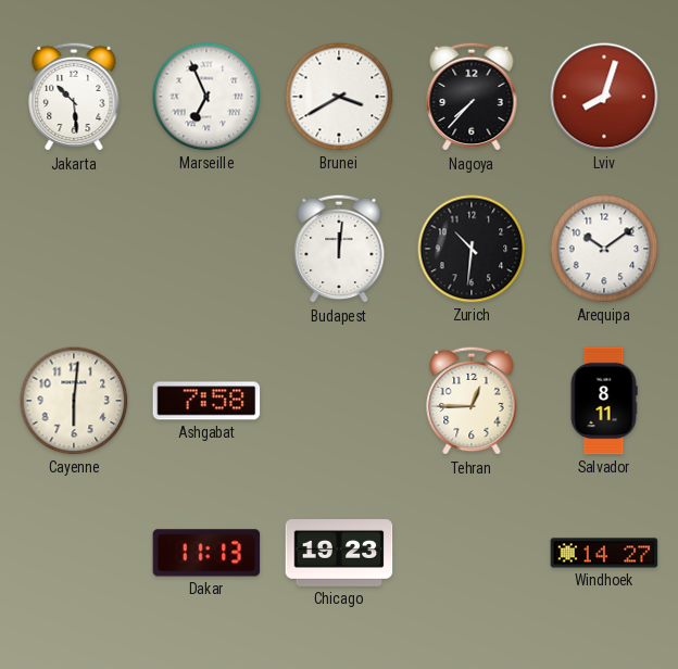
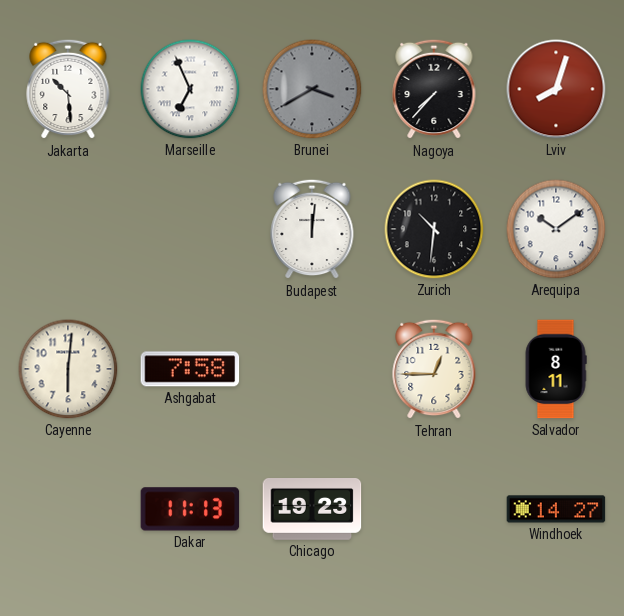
Brunei dial: white -> grey (312, 89)
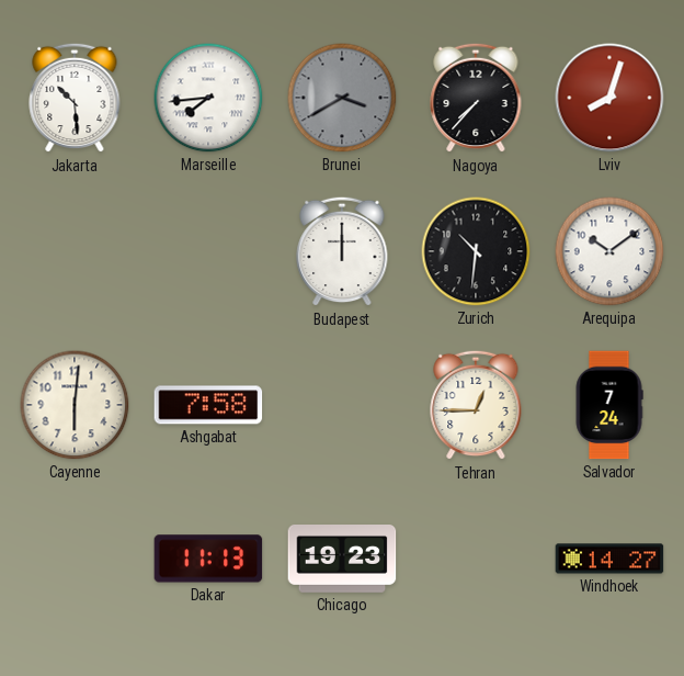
Marseille: 6:56 -> 7:44 (208, 98)
Budapest: 12:01 -> 12:00 (342, 251)
Salvador: 8:11 -> 7:24 (609, 405)
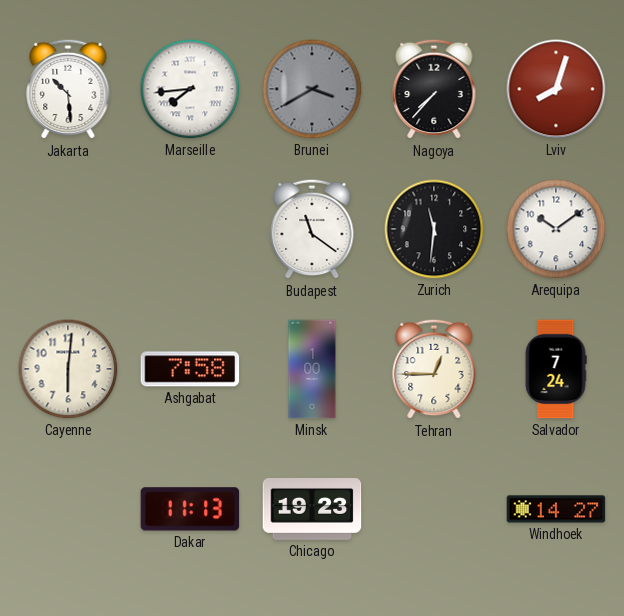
Budapest: 12:00 -> 11:21 (312, 229)
Zurich: 10:31 -> 11:31 (434, 229)
Minsk: none -> 1:00 (312, 369)
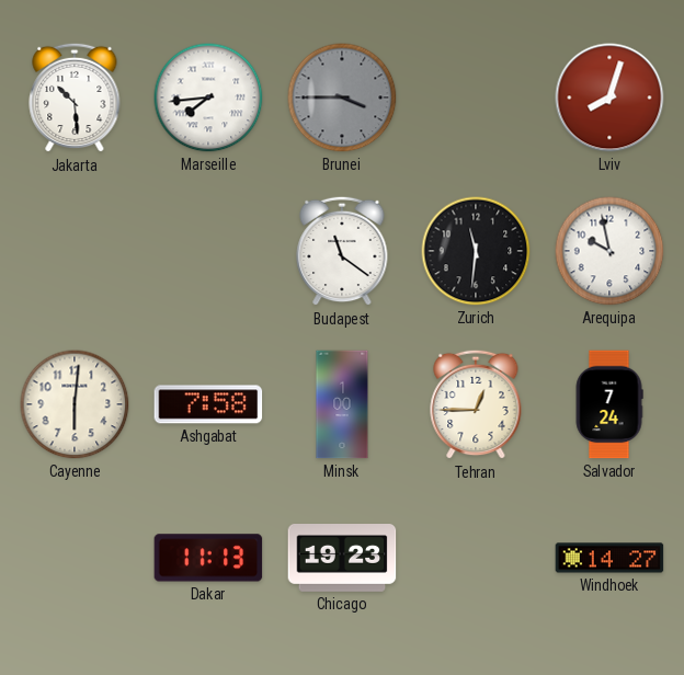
Brunei: 3:40 -> 3:45 (342, 98)
Nagoya: 7:37 -> none (434, 89)
Arequipa: 10:09 -> 9:58 (609, 251)
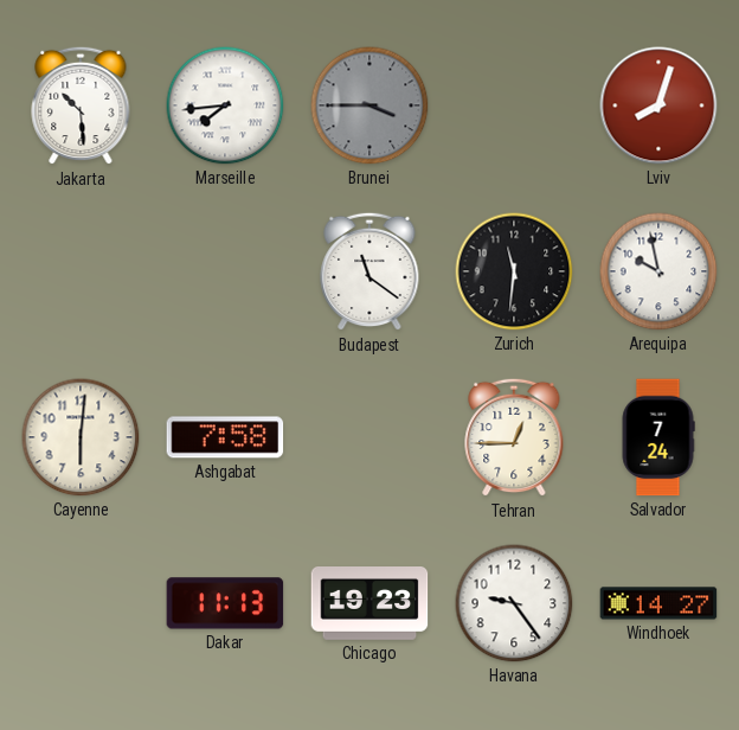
Minsk: 1:00 -> none (342, 404)
Havana: none -> 9:24 (514, 603)
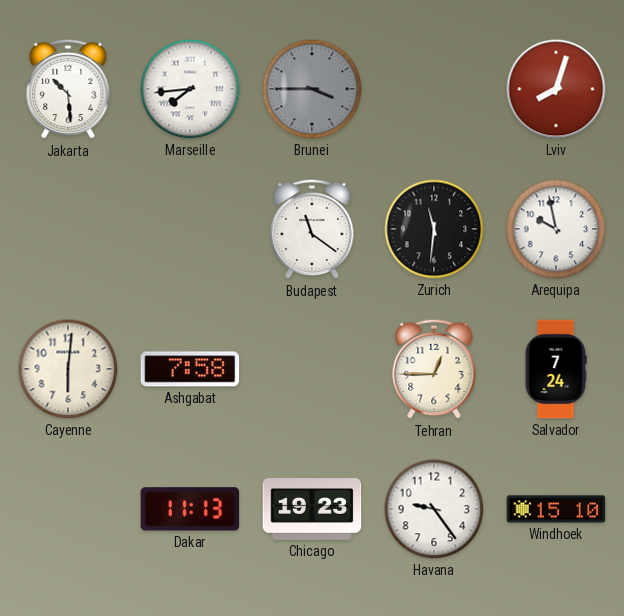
Windhoek: 14:27 -> 15:10 (556, 509)
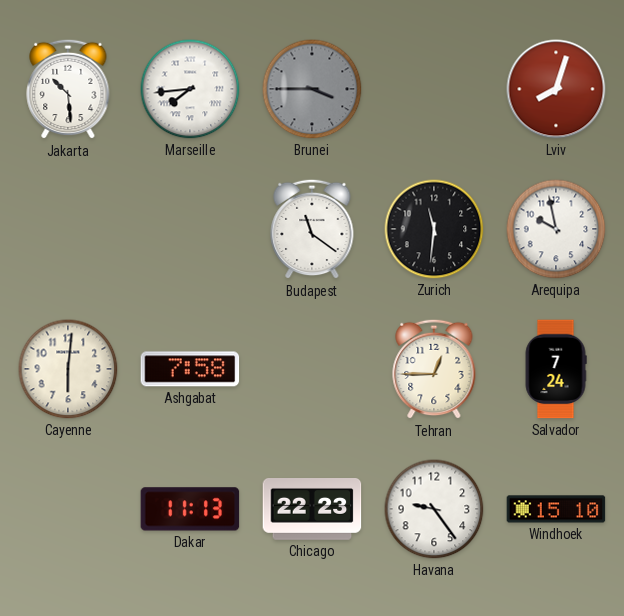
Chicago: 19:23 -> 22:23 (312, 510)
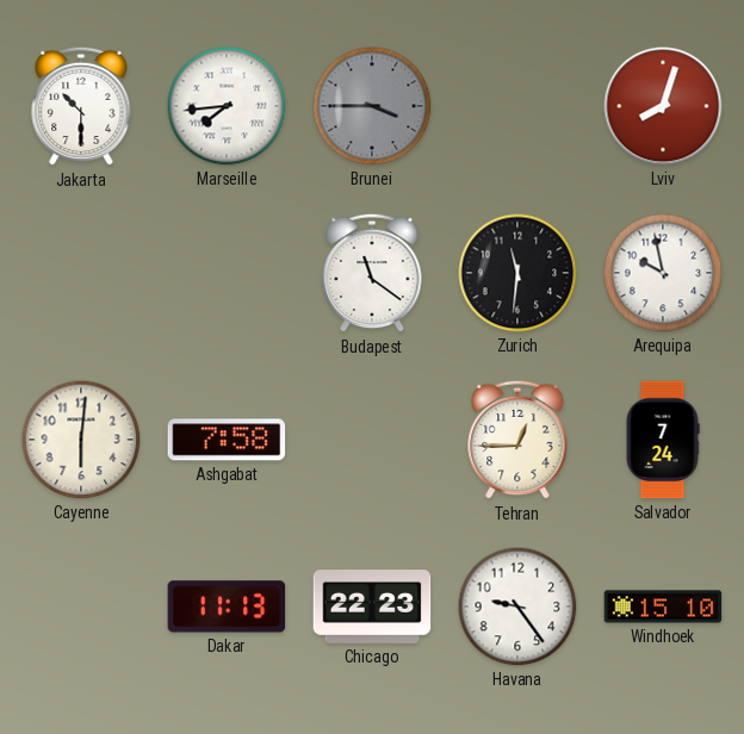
Jakarta: 10:29 -> 10:30 (81, 106)
